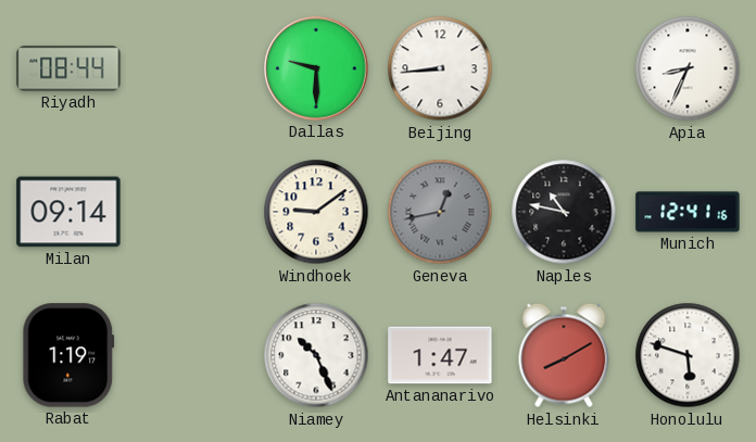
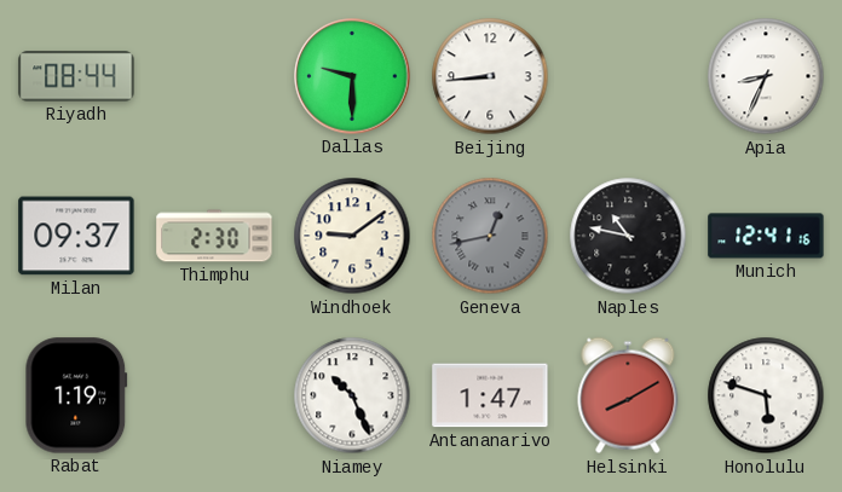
Milan: 09:14 -> 09:37 (76, 236)
Thimphu: none -> 2:30 (214, 236)
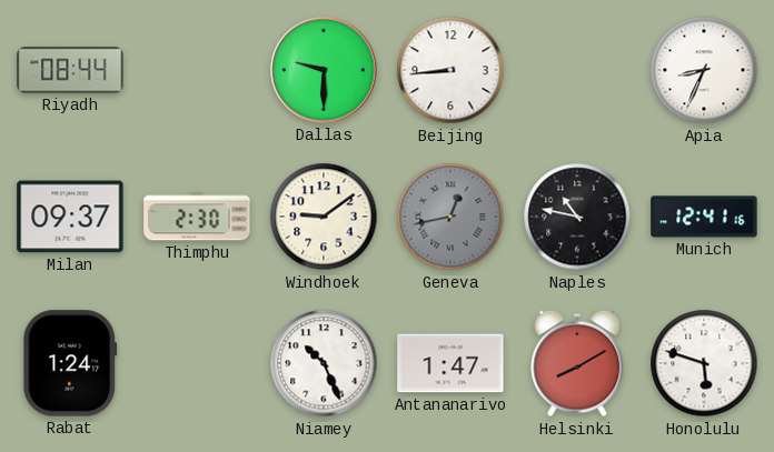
Rabat: 1:19 -> 1:24 (70, 363)
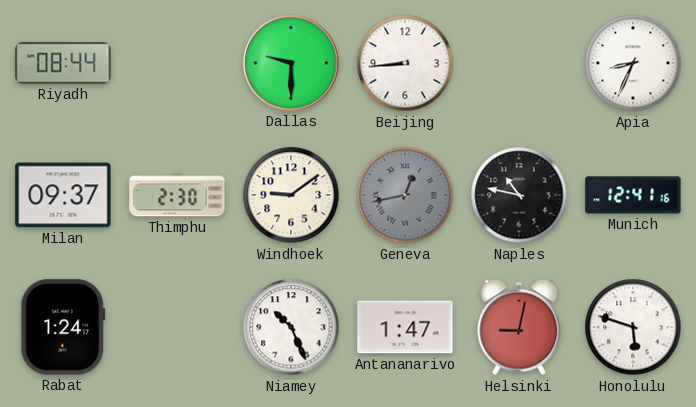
Helsinki: 8:10 -> 9:02 (519, 327)
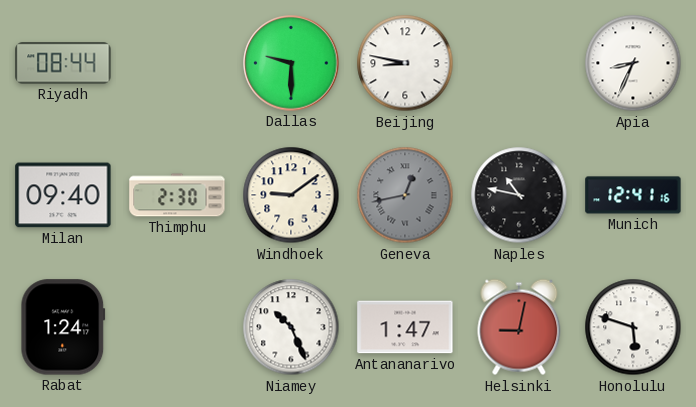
Beijing: 8:44 -> 8:47 (405, 63)
Milan: 09:37 -> 09:40 (63, 195)
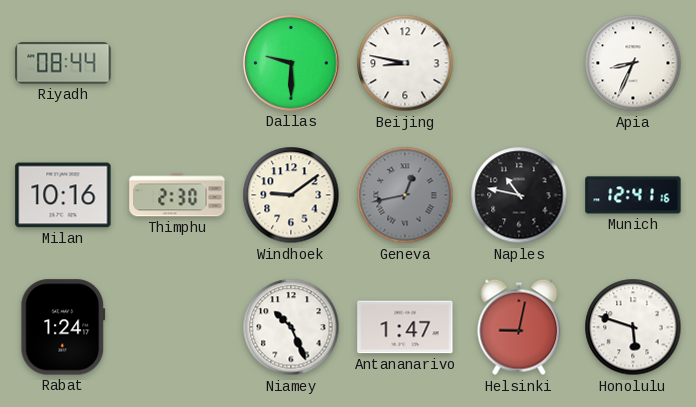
Milan: 09:40 -> 10:16 (63, 195)
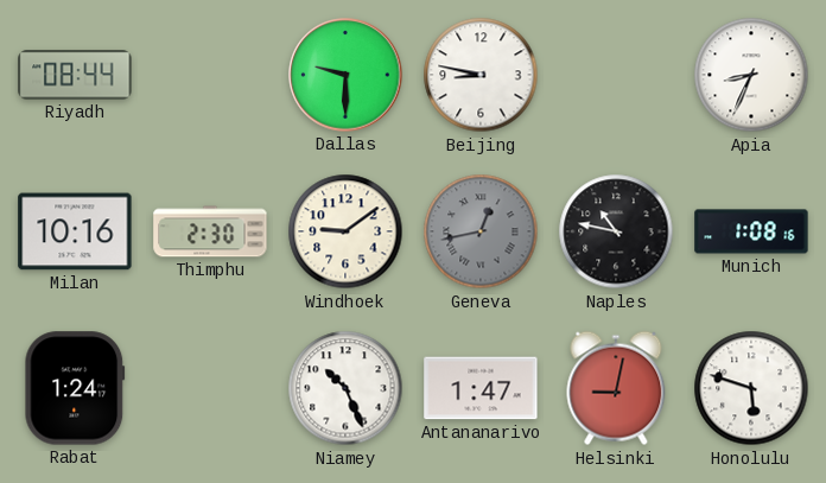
Munich: 12:41 -> 1:08 (751, 231)
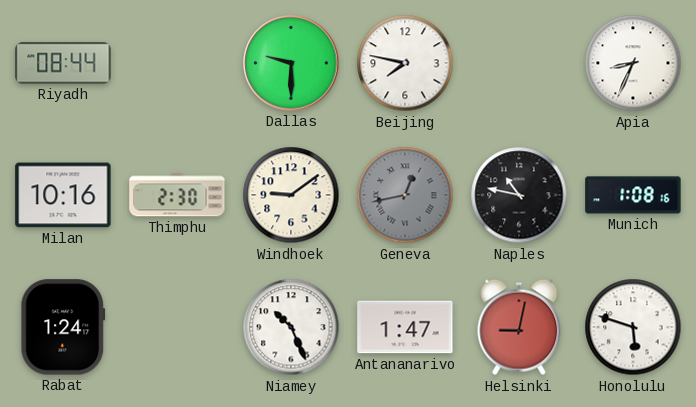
Beijing: 8:47 -> 7:47 (405, 63)
